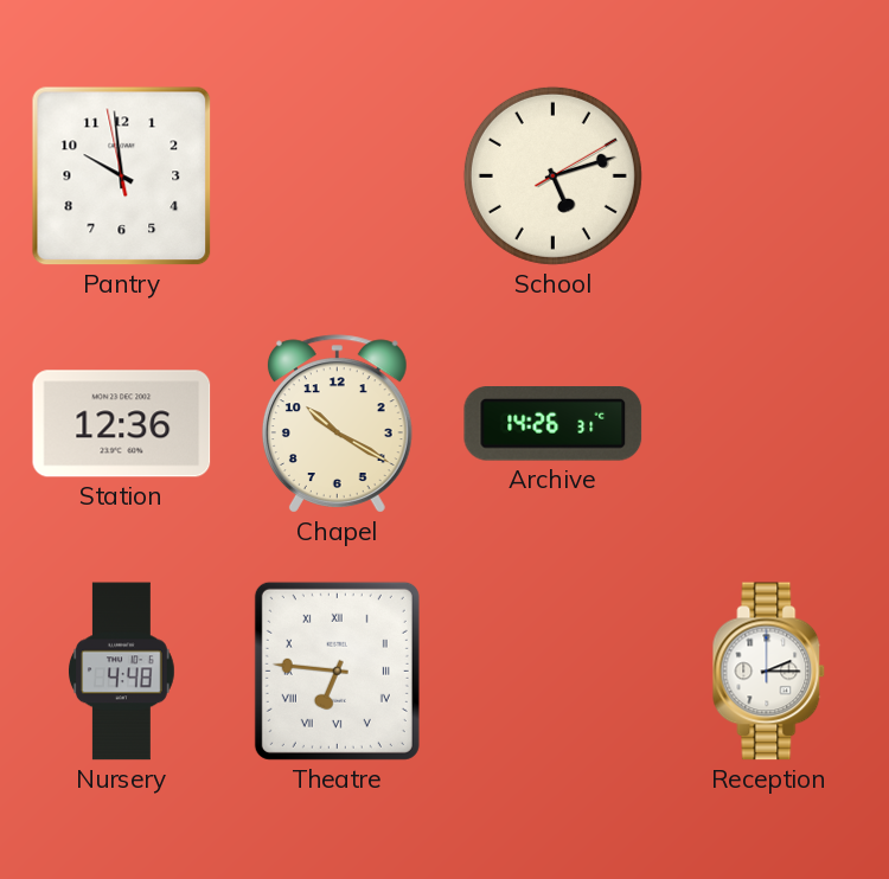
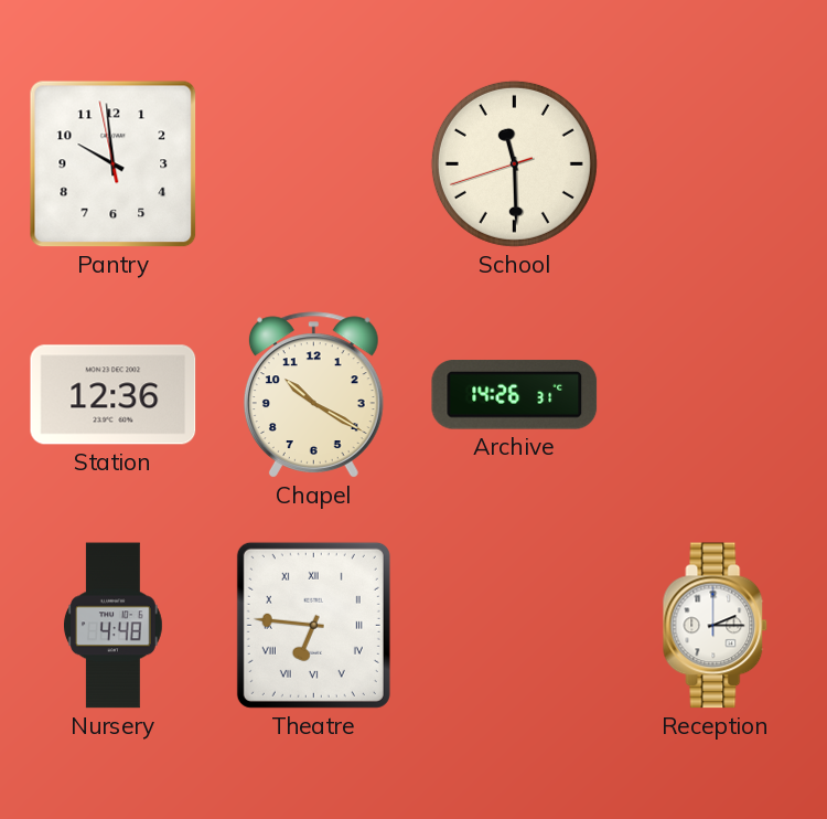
School: 5:12 -> 11:29 (514, 163)
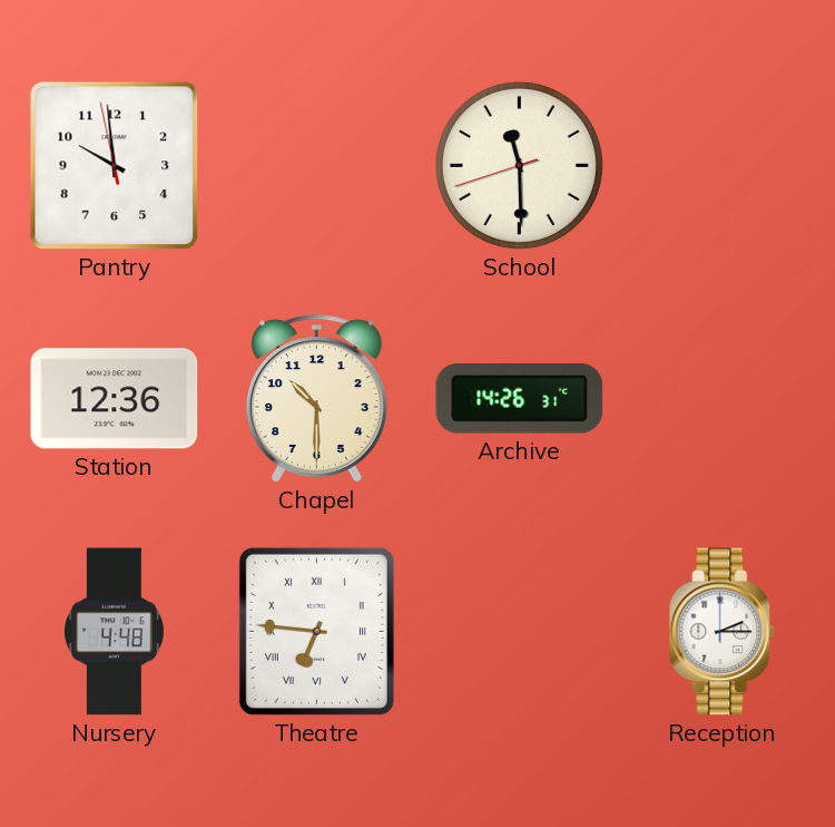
Chapel: 10:20 -> 10:30 (316, 399)
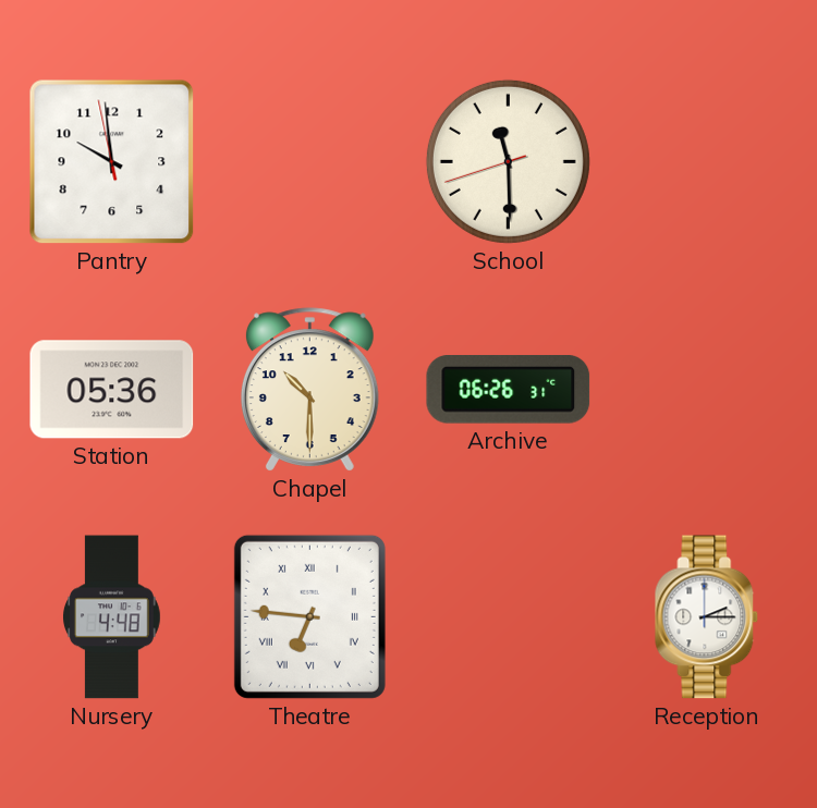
Station: 12:36 -> 05:36 (112, 390)
Archive: 14:26 -> 06:26 (509, 390)
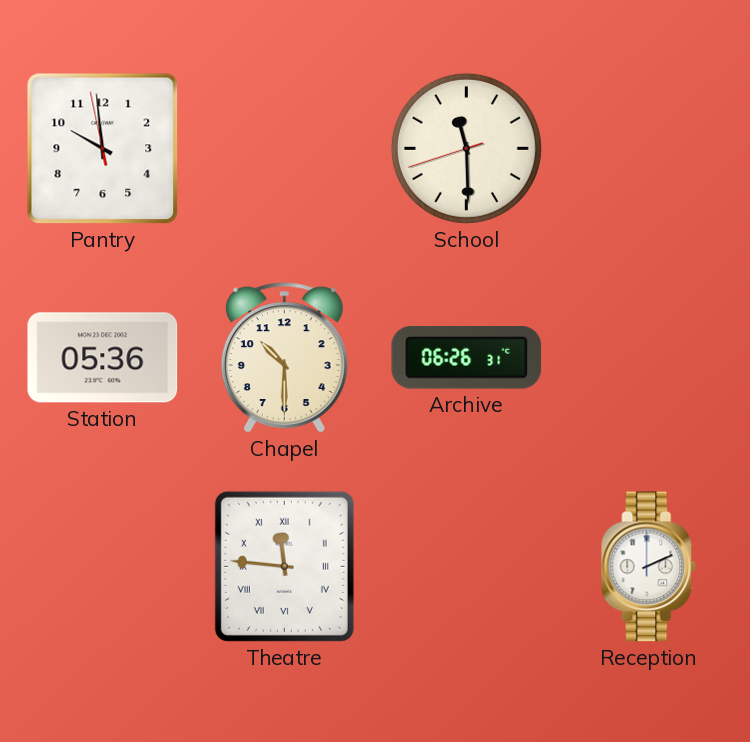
Nursery: 4:48 -> none (112, 617)
Theatre: 6:46 -> 11:46 (284, 566)
Reception: 2:15 -> 2:11 (649, 567)
